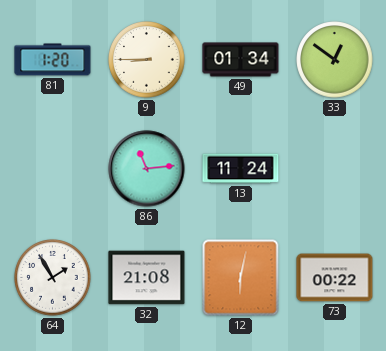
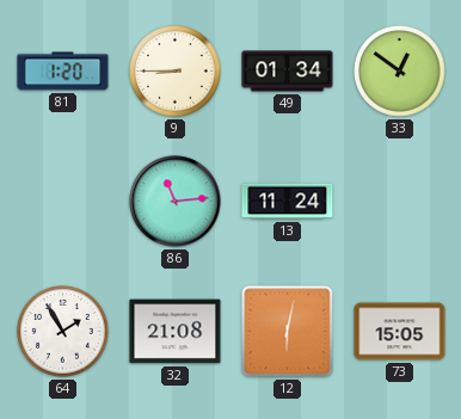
73: 00:22 -> 15:05 (400, 332)
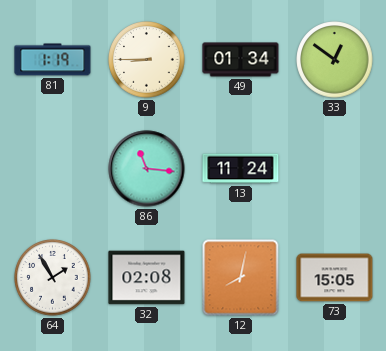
81: 1:20 -> 1:19 (53, 60)
86: 11:14 -> 11:16 (147, 169)
32: 21:08 -> 02:08 (147, 278)
12: 6:02 -> 8:02 (241, 278)
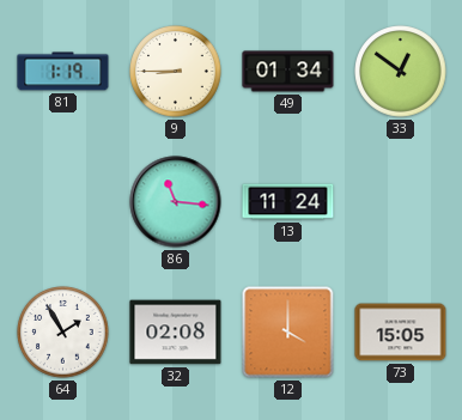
12: 8:02 -> 4:00 (288, 333)
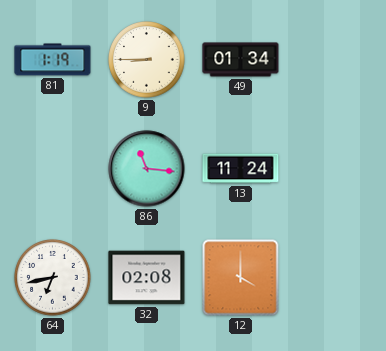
33: 12:51 -> none (401, 72)
64: 1:55 -> 6:43 (53, 278)
73: 15:05 -> none (401, 333)
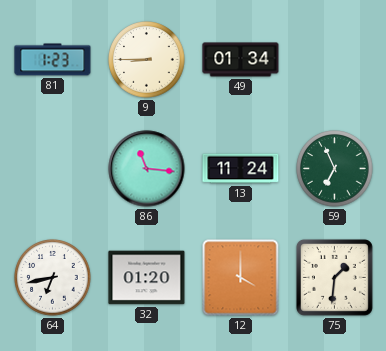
81: 1:19 -> 1:23 (53, 60)
59: none -> 6:56 (335, 169)
32: 02:08 -> 01:20 (147, 278)
75: none -> 1:31 (334, 277)
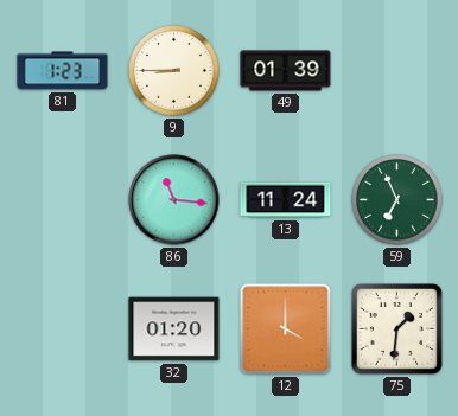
49: 01:34 -> 01:39 (286, 71)
64: 6:43 -> none (53, 278)
